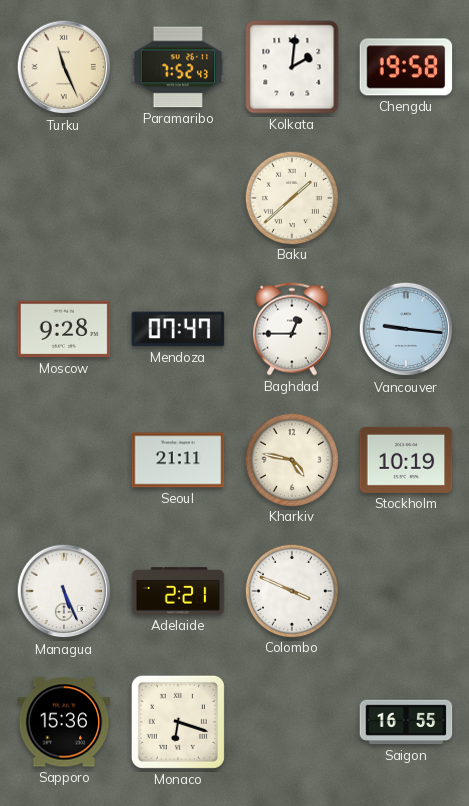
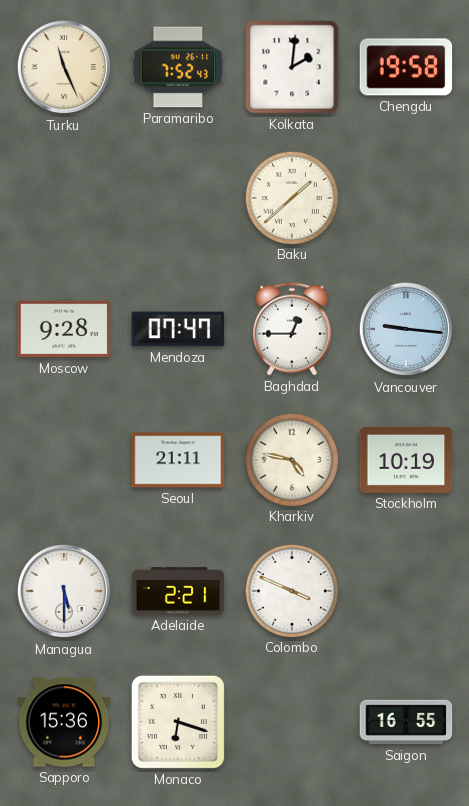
Managua: 5:26 -> 5:30 (64, 591)
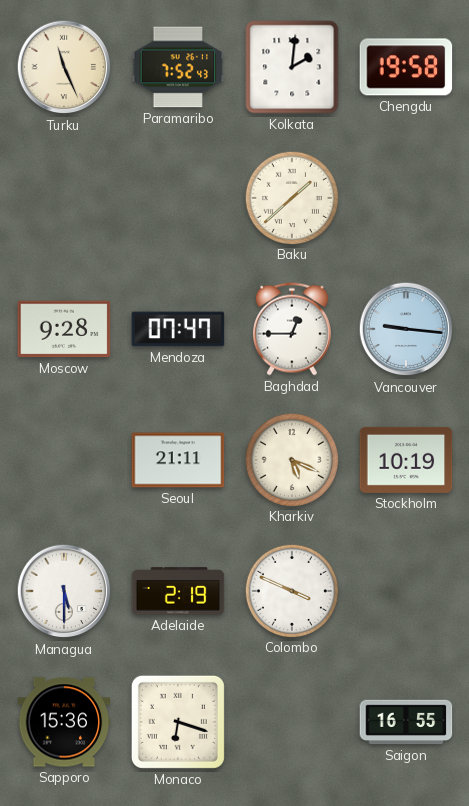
Kharkiv: 4:47 -> 5:19 (291, 459)
Adelaide: 2:21 -> 2:19 (178, 591)
